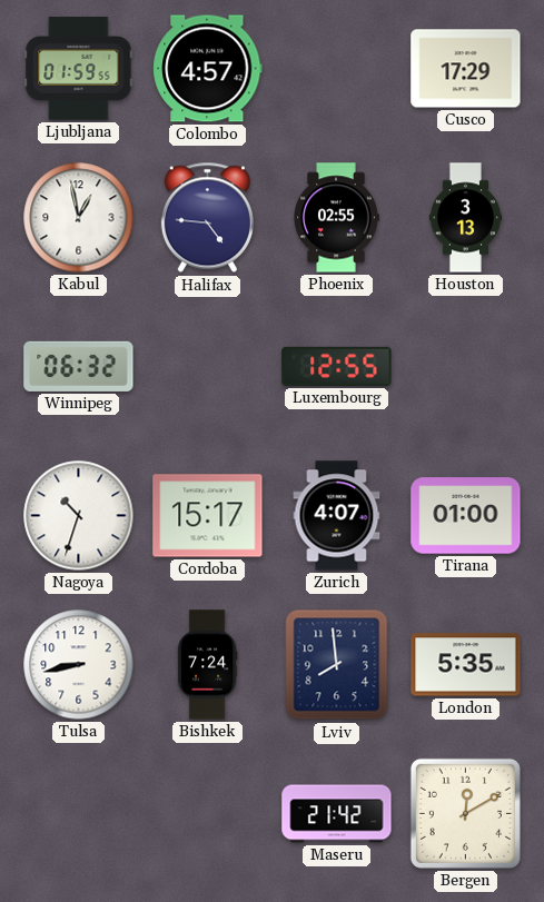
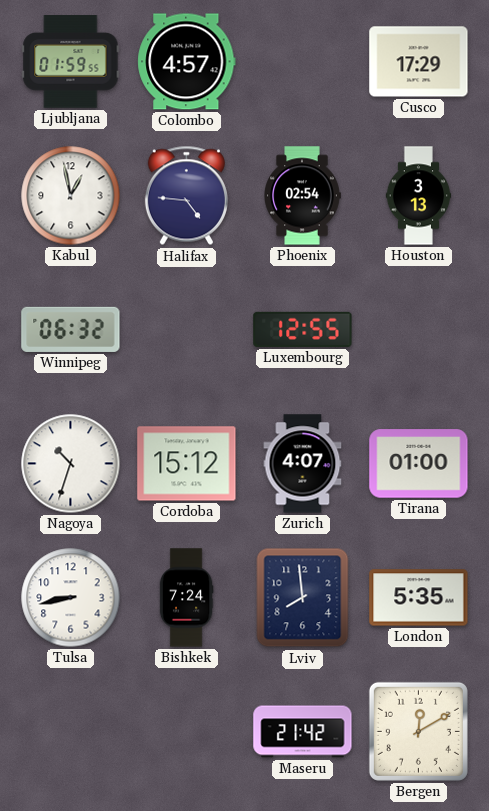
Phoenix: 02:55 -> 02:54 (302, 196)
Cordoba: 15:17 -> 15:12 (187, 464)
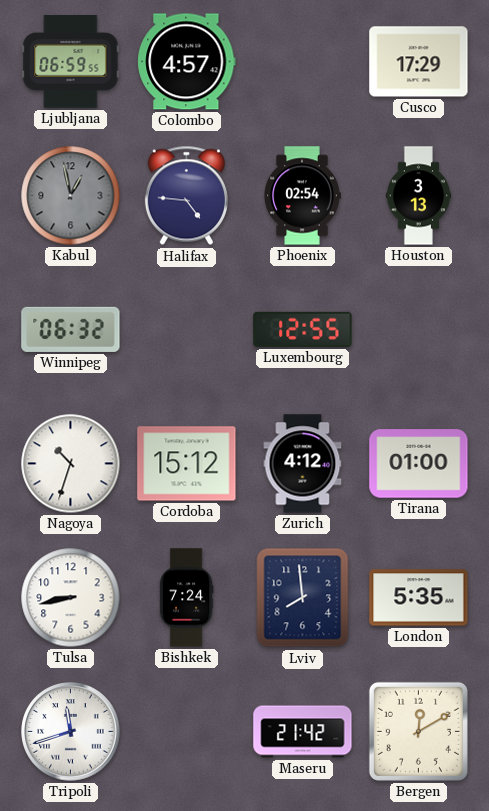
Ljubljana: 01:59 -> 06:59 (71, 62)
Kabul dial: white -> grey (71, 196)
Zurich: 4:07 -> 4:12 (303, 464)
Tripoli: none -> 11:42 (71, 732)
